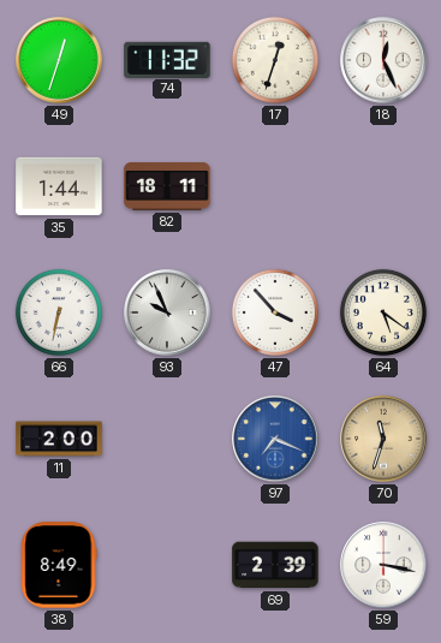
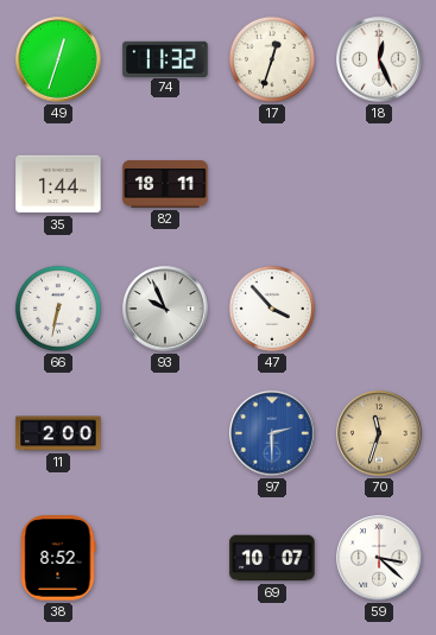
64: 5:21 -> none (383, 312)
97: 7:19 -> 2:30 (272, 433)
38: 8:49 -> 8:52 (58, 558)
69: 2:39 -> 10:07 (272, 558)
59: 3:17 -> 3:22 (379, 558)
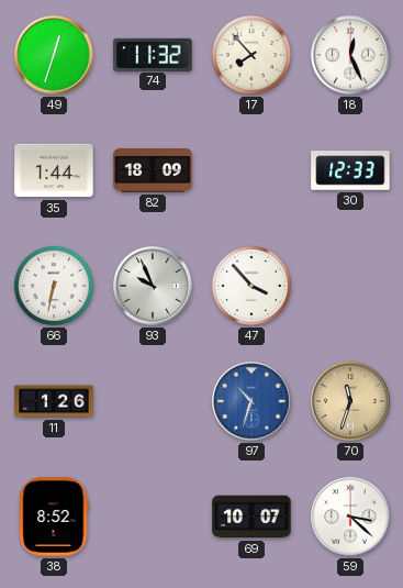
17: 12:33 -> 7:53 (251, 55)
82: 18:11 -> 18:09 (153, 170)
30: none -> 12:33 (350, 170)
11: 2:00 -> 1:26 (54, 401)
97: 2:30 -> 10:33 (251, 401)
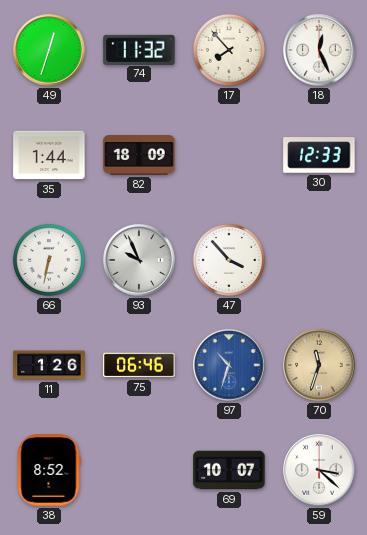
75: none -> 06:46 (139, 365)
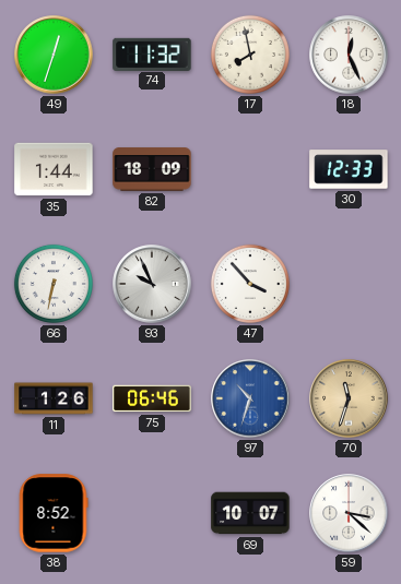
17: 7:53 -> 7:58 (250, 55)
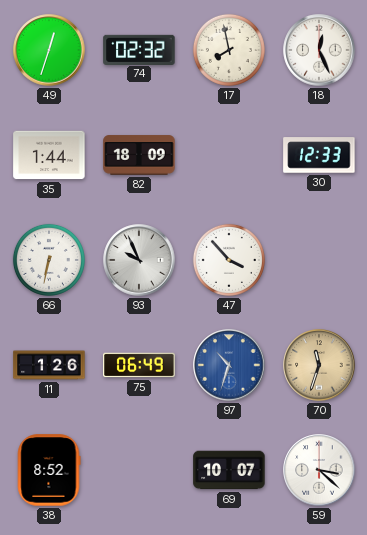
74: 11:32 -> 02:32 (139, 49)
75: 06:46 -> 06:49 (139, 365)
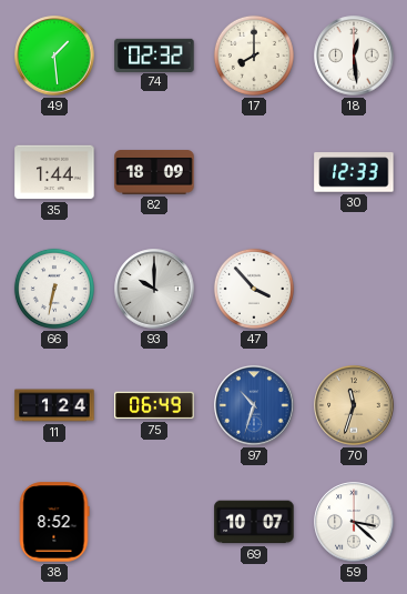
49: 12:33 -> 1:29 (54, 56)
17: 7:58 -> 8:00 (254, 56)
18: 12:26 -> 12:29 (354, 56)
93: 9:56 -> 10:00 (154, 289)
11: 1:26 -> 1:24 (54, 405)
